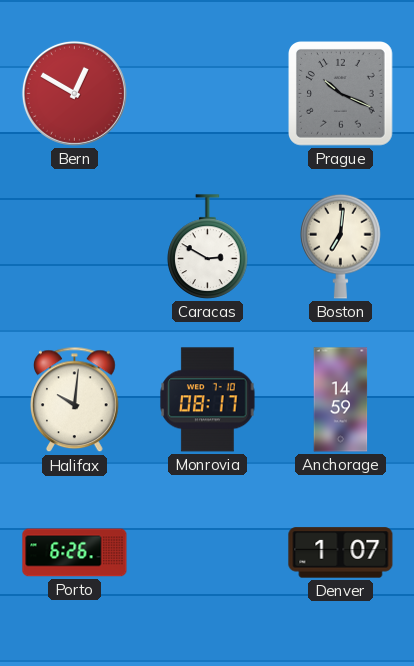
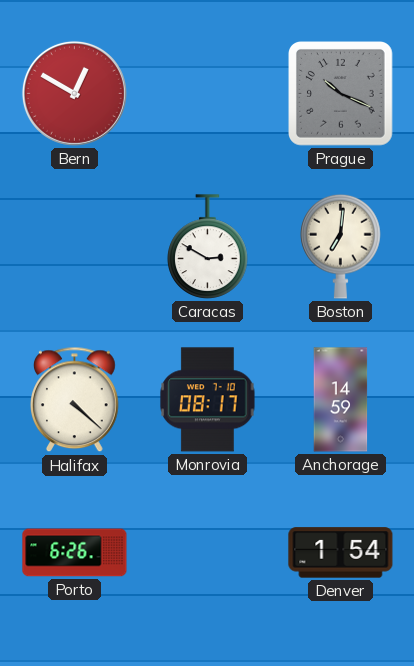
Halifax: 10:01 -> 4:22 (75, 400)
Denver: 1:07 -> 1:54 (341, 553)
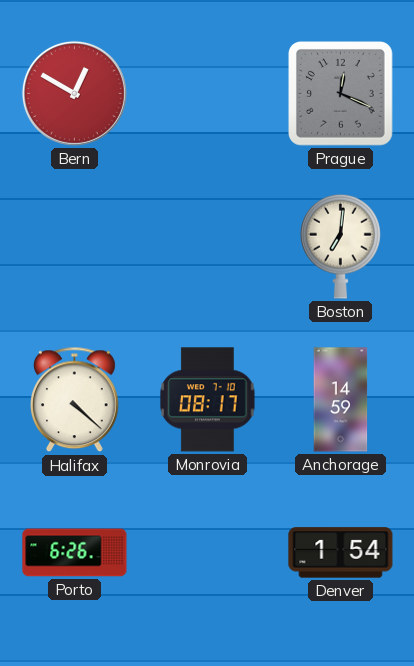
Prague: 10:19 -> 12:19 (341, 94)
Caracas: 2:50 -> none (208, 247)
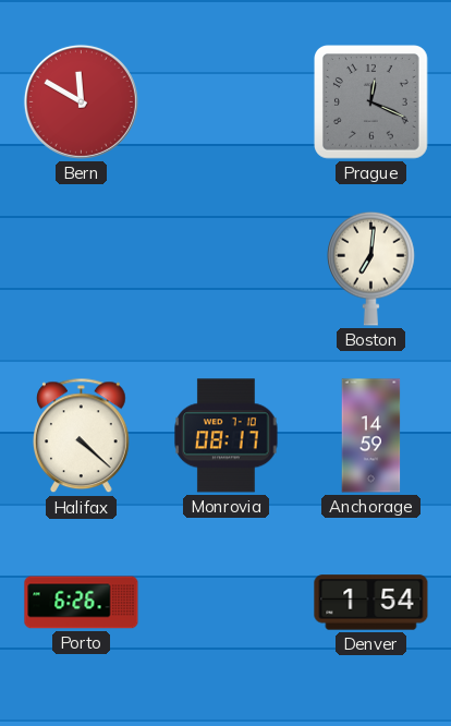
Bern: 12:50 -> 11:50 (81, 101)
